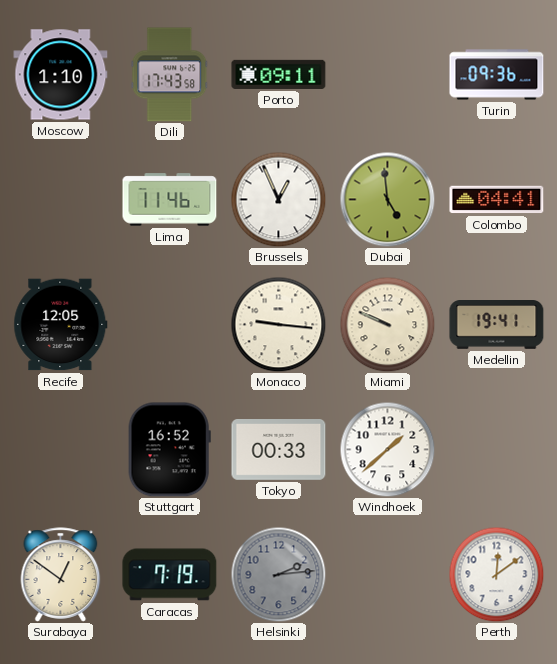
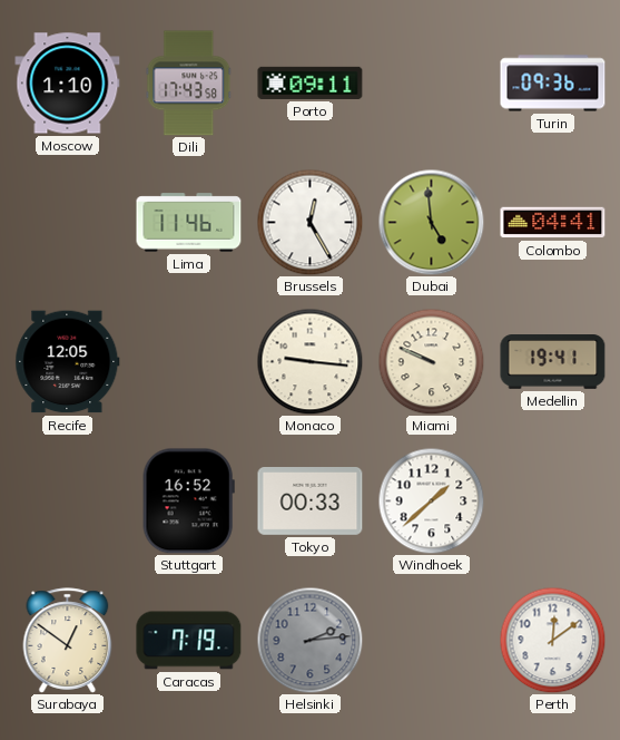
Brussels: 12:56 -> 12:25 (309, 222)
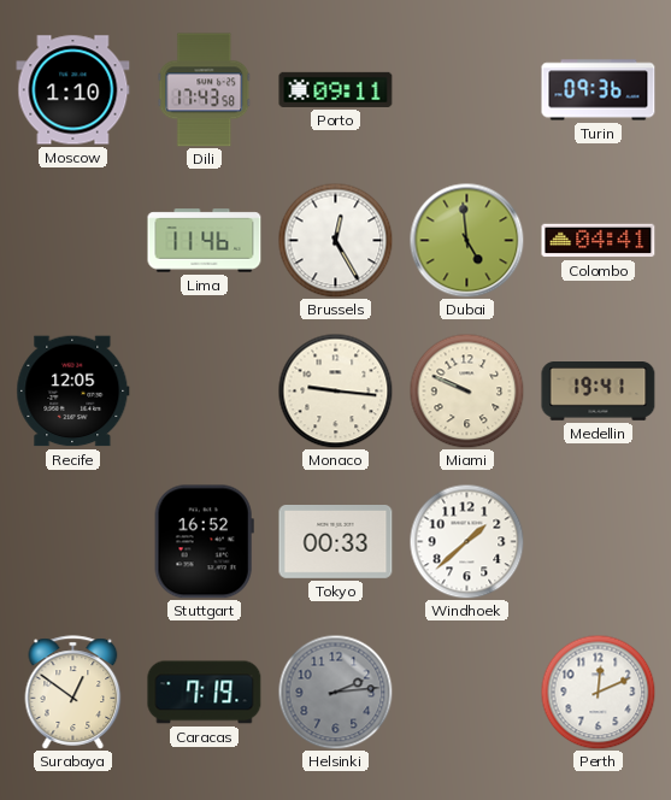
Perth: 12:09 -> 12:11 (598, 692)
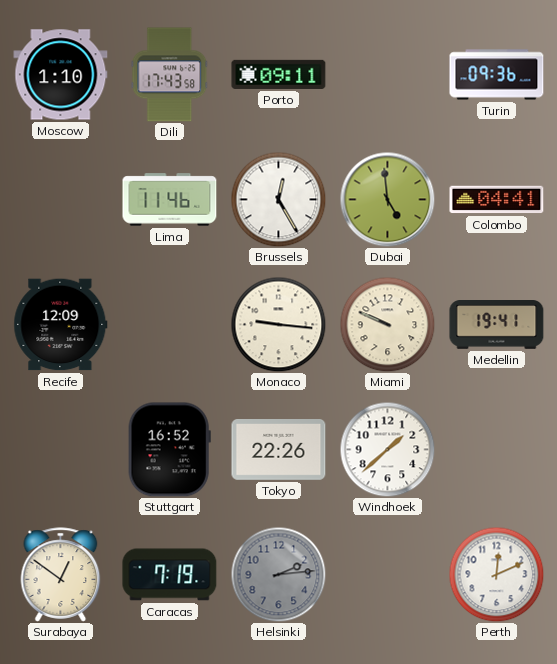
Recife: 12:05 -> 12:09 (61, 325)
Tokyo: 00:33 -> 22:26 (279, 450)
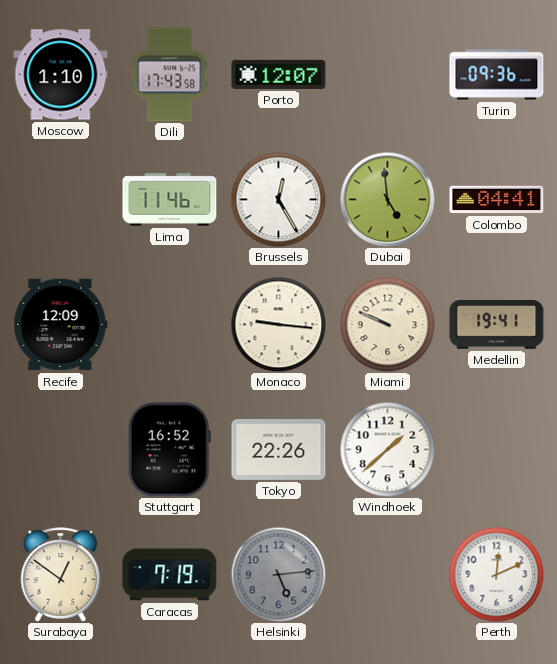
Porto: 09:11 -> 12:07 (279, 74)
Helsinki: 2:14 -> 5:14 (278, 574)
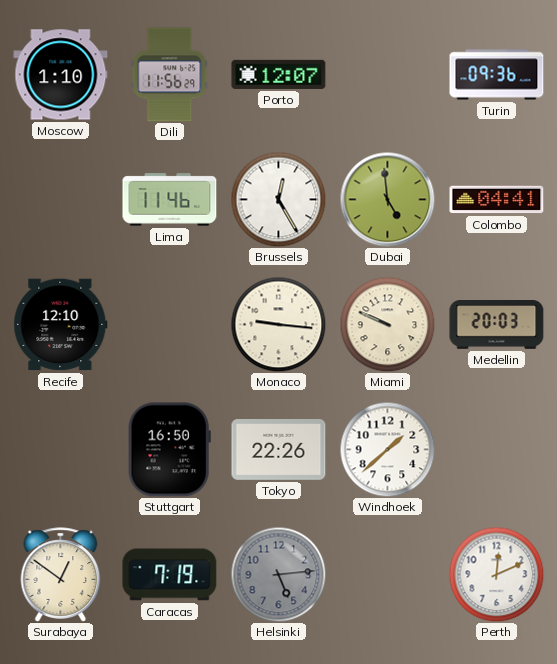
Dili: 17:43 -> 11:56 (170, 75)
Recife: 12:09 -> 12:10 (61, 325)
Medellin: 19:41 -> 20:03 (497, 325)
Stuttgart: 16:52 -> 16:50 (169, 450)
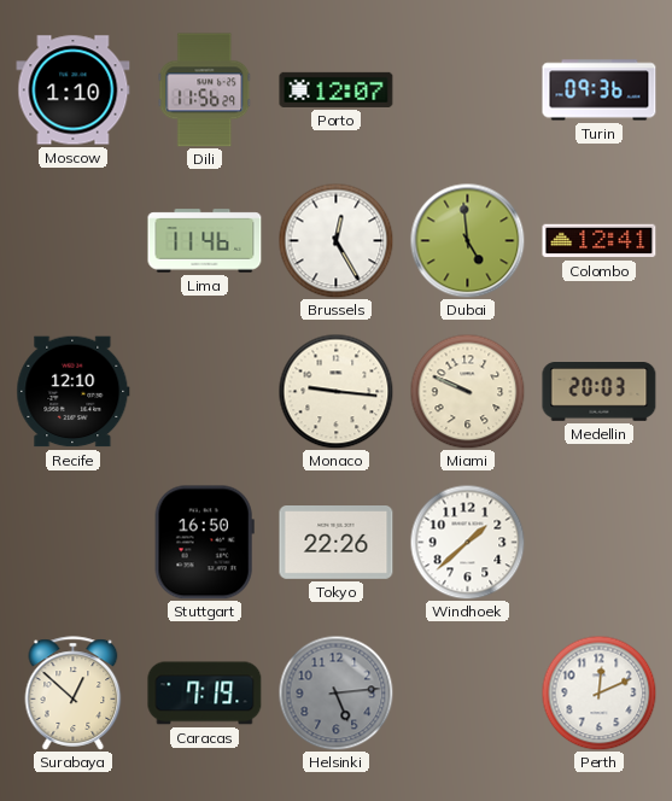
Colombo: 04:41 -> 12:41 (600, 241)
Surabaya: 12:51 -> 12:52 (74, 694)
